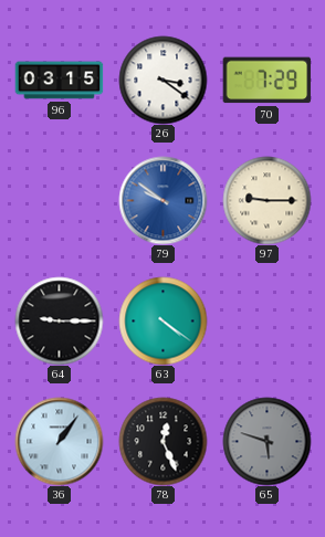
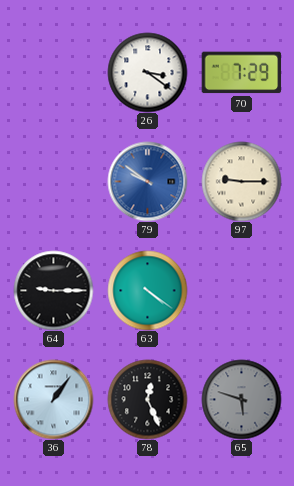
96: 03:15 -> none (59, 81)
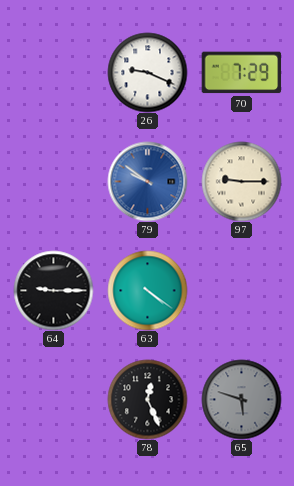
26: 3:21 -> 9:19 (147, 72)
36: 1:06 -> none (53, 399)
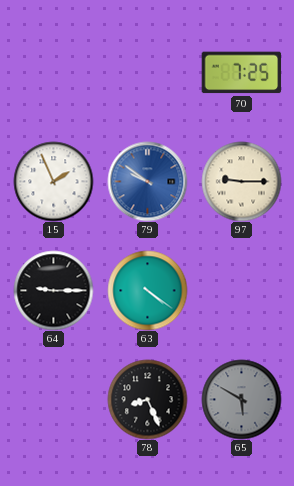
26: 9:19 -> none (147, 72)
70: 7:29 -> 7:25 (241, 73)
15: none -> 1:56 (53, 181)
78: 12:26 -> 8:26 (147, 399)
65: 5:48 -> 5:50 (241, 399)
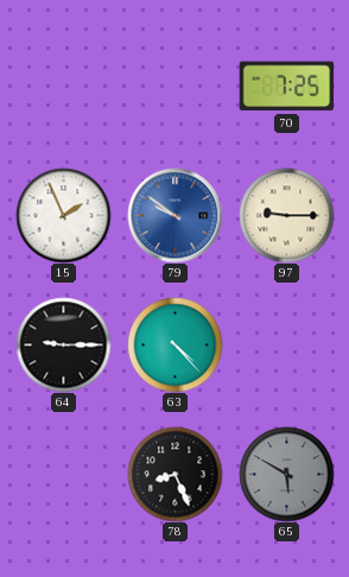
63: 4:21 -> 4:23 (174, 344)
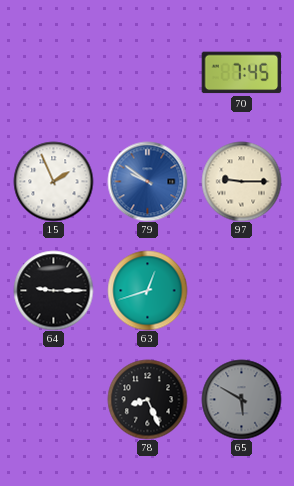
70: 7:25 -> 7:45 (241, 73)
63: 4:23 -> 12:42 (147, 290)
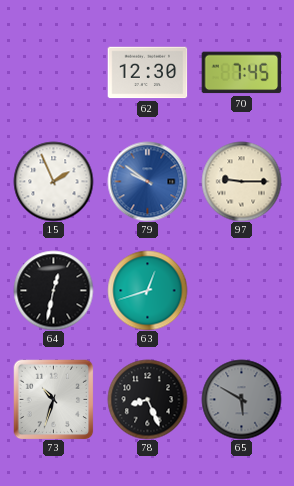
62: none -> 12:30 (147, 73)
64: 9:15 -> 12:32 (53, 290)
73: none -> 10:33 (53, 399)
